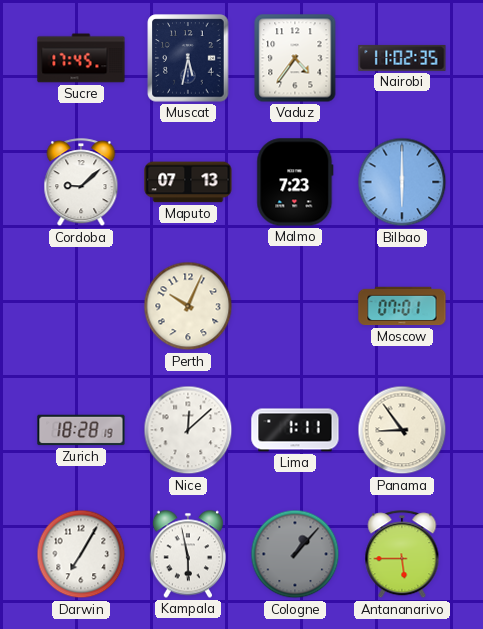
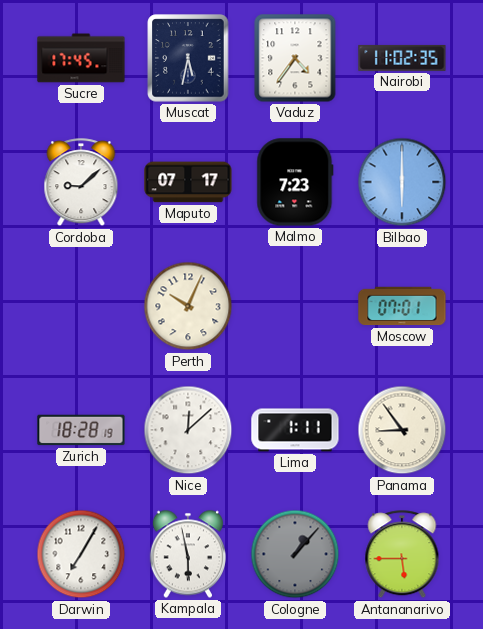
Maputo: 07:13 -> 07:17 (188, 182)
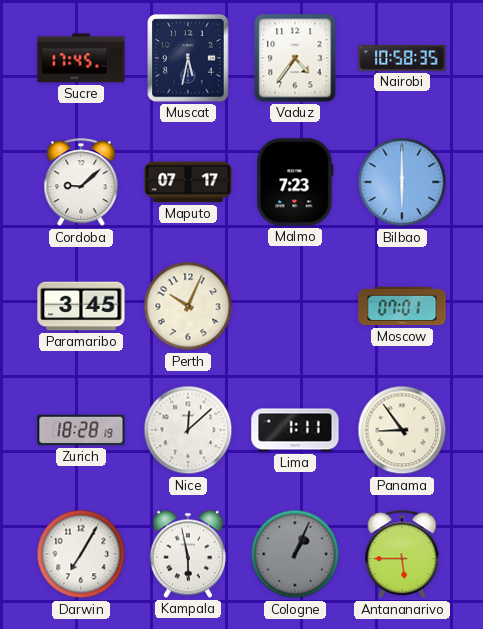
Nairobi: 11:02 -> 10:58 (402, 58)
Paramaribo: none -> 3:45 (81, 306)
Cologne: 1:07 -> 1:04 (295, 554)
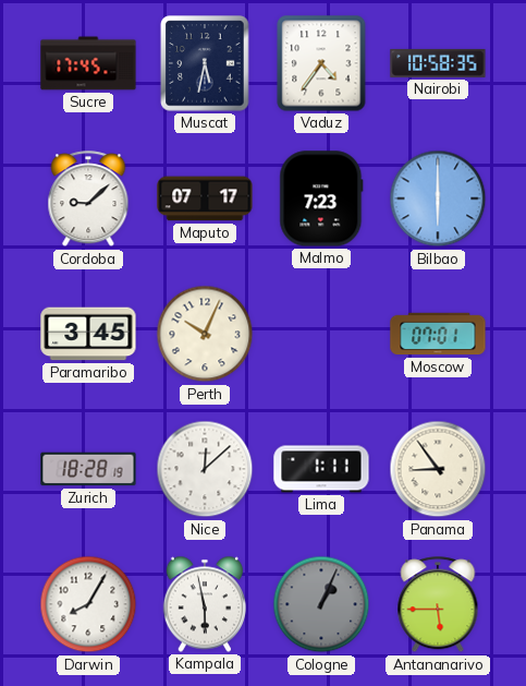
Darwin: 7:05 -> 8:05 (88, 604)
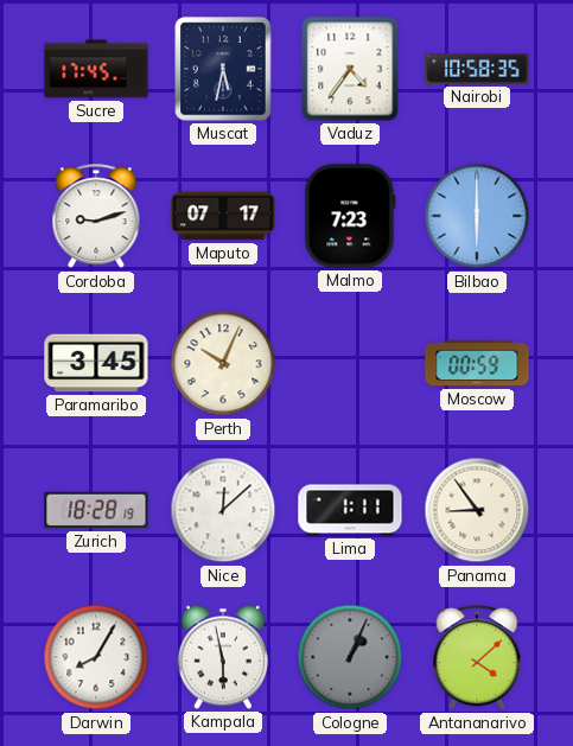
Cordoba: 9:08 -> 9:12 (96, 217)
Moscow: 07:01 -> 00:59 (477, 363)
Antananarivo: 5:45 -> 4:08 (477, 658)
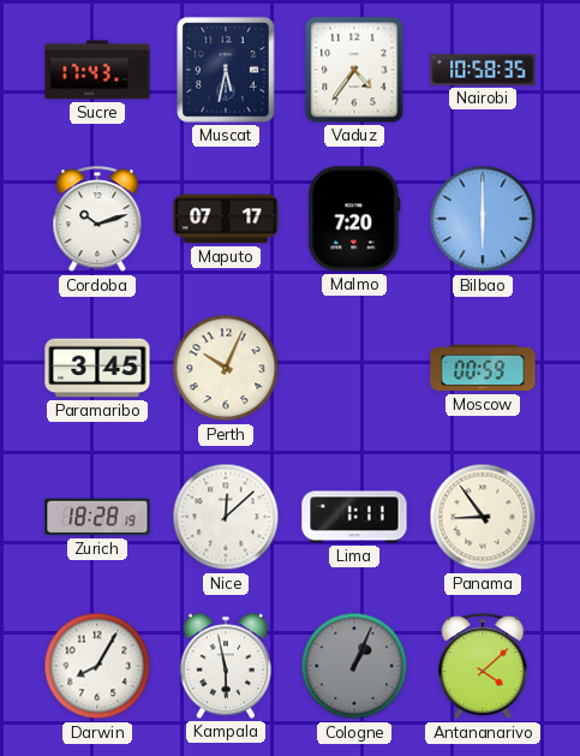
Sucre: 17:45 -> 17:43 (97, 70)
Cordoba: 9:12 -> 10:12 (97, 220)
Malmo: 7:23 -> 7:20 (354, 219)
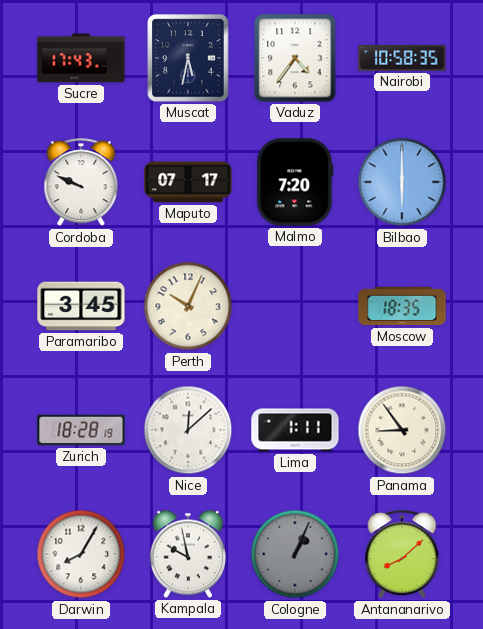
Cordoba: 10:12 -> 9:49 (81, 183)
Moscow: 00:59 -> 18:35 (402, 306)
Kampala: 5:58 -> 9:58 (187, 554)
Antananarivo: 4:08 -> 8:08 (402, 555)
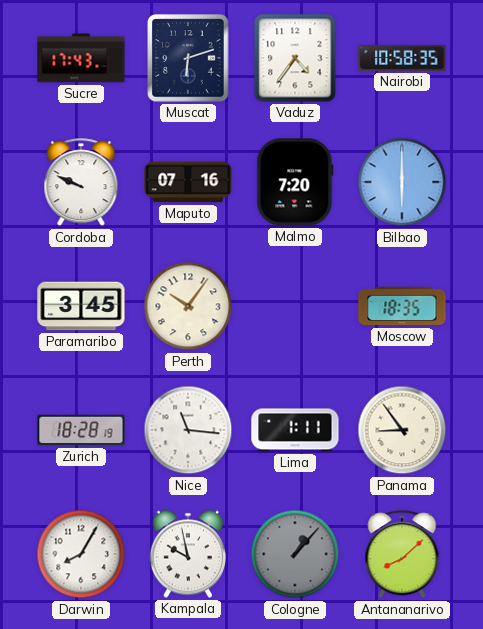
Muscat: 5:32 -> 6:12 (188, 58)
Maputo: 07:17 -> 07:16 (188, 182)
Perth: 10:04 -> 10:06 (188, 306)
Nice: 12:08 -> 11:16 (188, 430)
Cologne: 1:04 -> 1:07 (295, 554)
